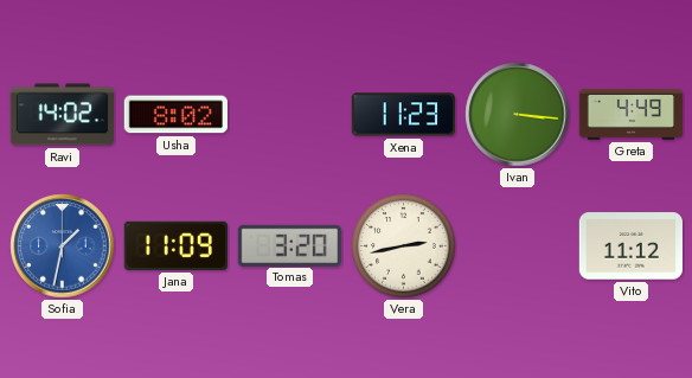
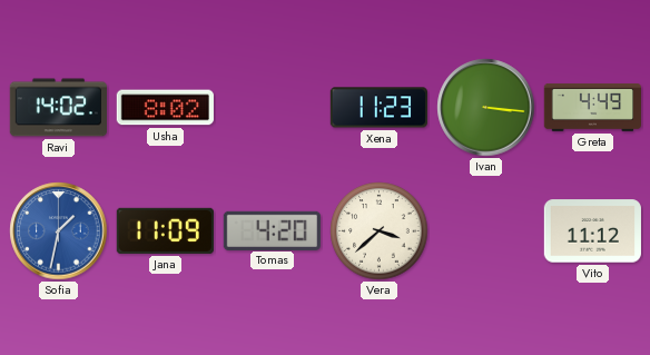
Tomas: 3:20 -> 4:20 (272, 230)
Vera: 2:43 -> 3:38 (380, 231)
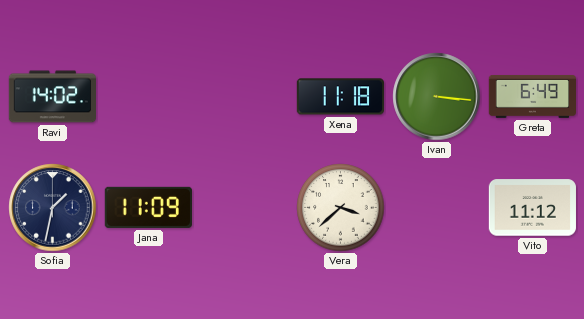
Usha: 8:02 -> none (165, 108)
Xena: 11:23 -> 11:18 (340, 97)
Greta: 4:49 -> 6:49 (532, 96)
Sofia dial: blue -> navy (53, 208)
Tomas: 4:20 -> none (272, 230)
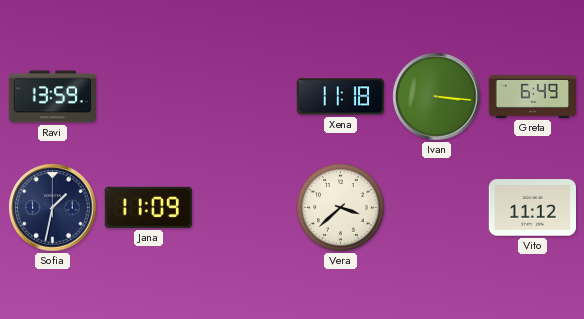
Ravi: 14:02 -> 13:59 (52, 97)
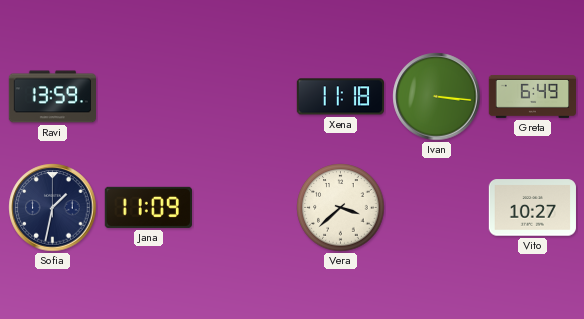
Vito: 11:12 -> 10:27 (532, 208)
